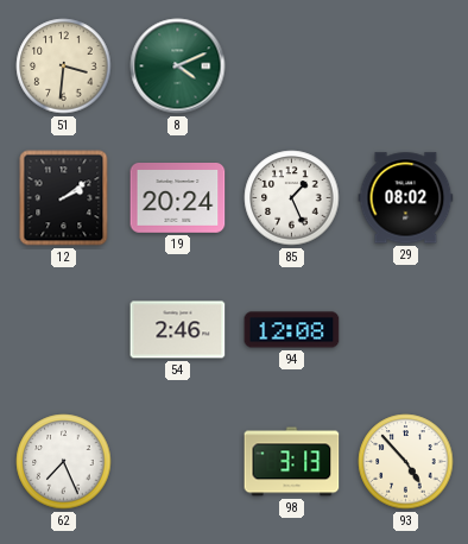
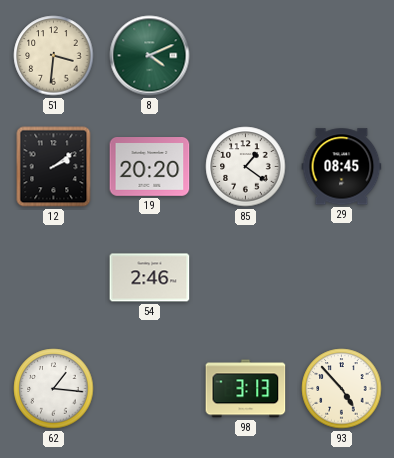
19: 20:24 -> 20:20 (150, 167)
85: 1:26 -> 1:21 (246, 167)
29: 08:02 -> 08:45 (342, 167)
94: 12:08 -> none (292, 330)
62: 7:26 -> 1:16 (54, 389)
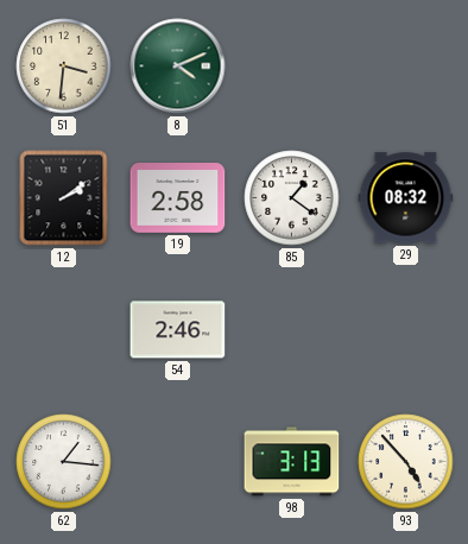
19: 20:20 -> 2:58 (178, 198)
29: 08:45 -> 08:32 (406, 198)
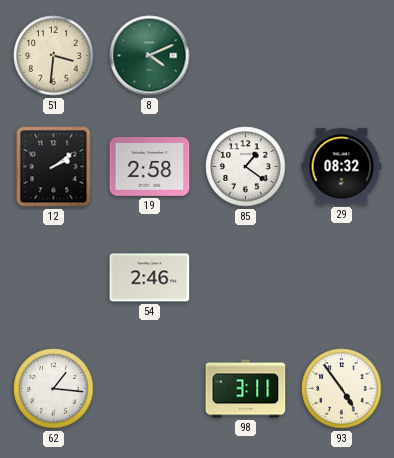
98: 3:13 -> 3:11 (246, 389)
93: 4:53 -> 4:54 (342, 389)
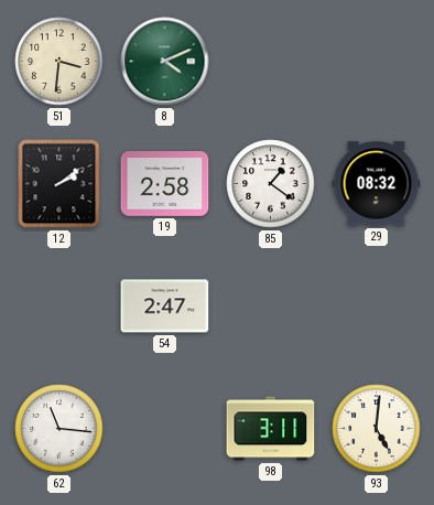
54: 2:46 -> 2:47 (165, 307)
62: 1:16 -> 11:16 (59, 429)
93: 4:54 -> 5:01 (377, 429)
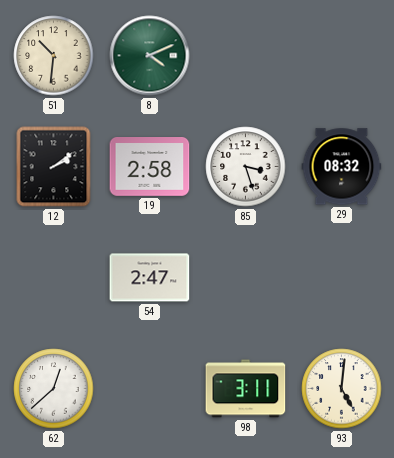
51: 3:31 -> 10:31 (54, 56)
85: 1:21 -> 3:27 (246, 167)
62: 11:16 -> 12:38 (54, 389)
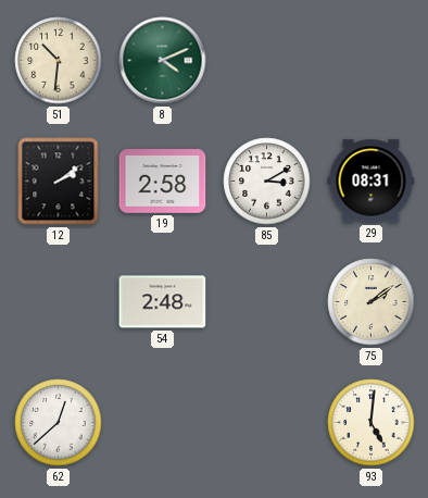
85: 3:27 -> 3:10 (267, 182)
29: 08:32 -> 08:31 (372, 182)
54: 2:47 -> 2:48 (163, 302)
75: none -> 2:09 (372, 302)
98: 3:11 -> none (246, 389)
